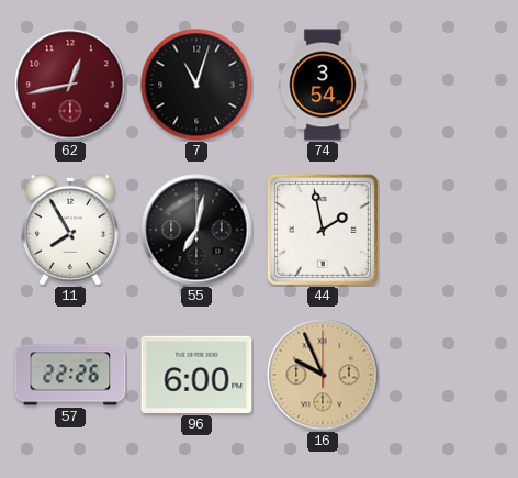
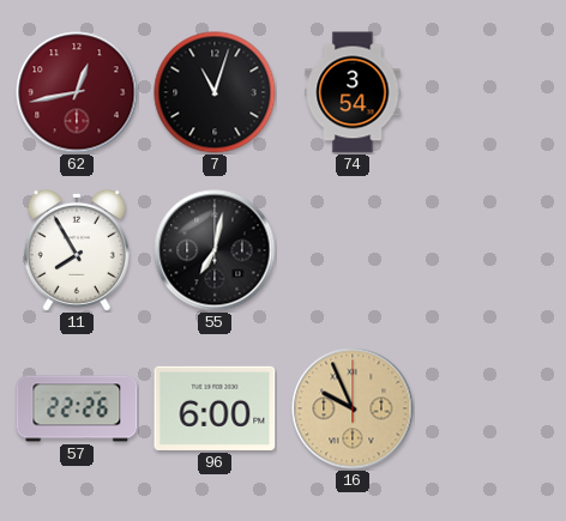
44: 1:58 -> none (323, 230)
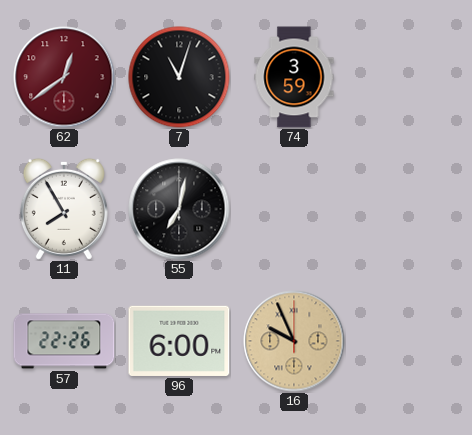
62: 12:43 -> 12:39 (64, 77)
74: 3:54 -> 3:59 (294, 77)
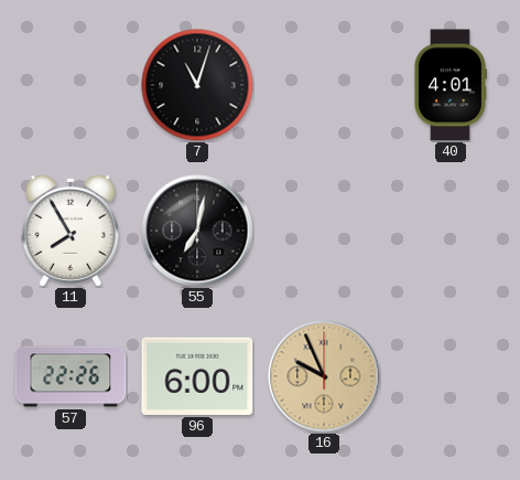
62: 12:39 -> none (64, 77)
74: 3:59 -> none (294, 77)
40: none -> 4:01 (449, 85)
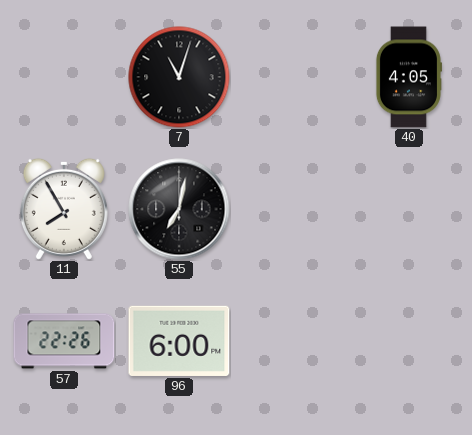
40: 4:01 -> 4:05 (408, 77)
16: 9:56 -> none (324, 376)
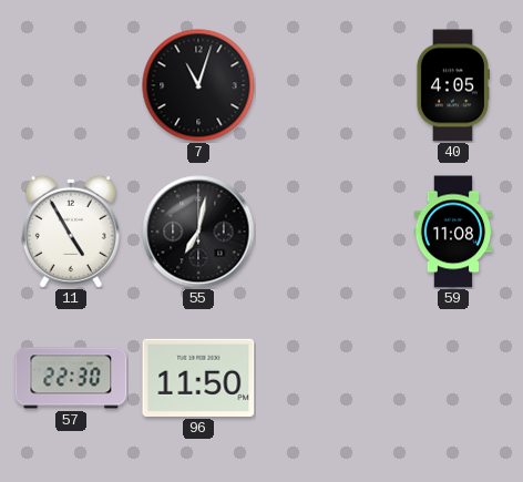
11: 7:55 -> 4:55 (71, 232)
59: none -> 11:08 (453, 232)
57: 22:26 -> 22:30 (71, 378)
96: 6:00 -> 11:50 (198, 378)
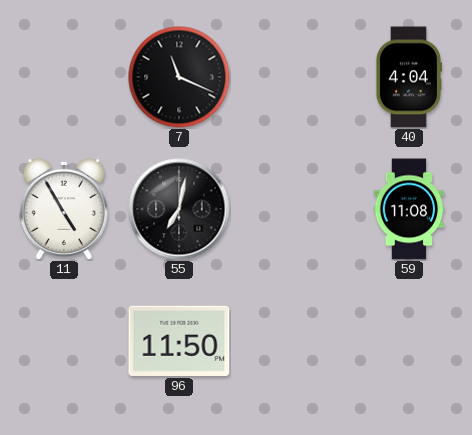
7: 11:03 -> 11:19 (179, 77)
40: 4:05 -> 4:04 (408, 77)
57: 22:30 -> none (71, 378)
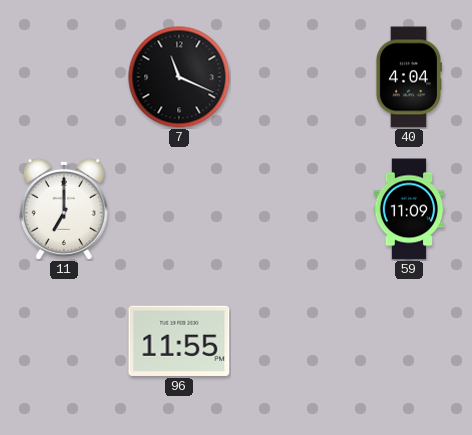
11: 4:55 -> 7:00 (64, 209)
55: 7:02 -> none (179, 209)
59: 11:08 -> 11:09 (409, 209)
96: 11:50 -> 11:55 (179, 341)
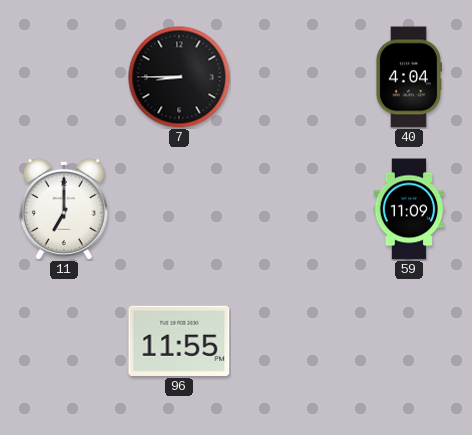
7: 11:19 -> 8:45 (179, 77)
